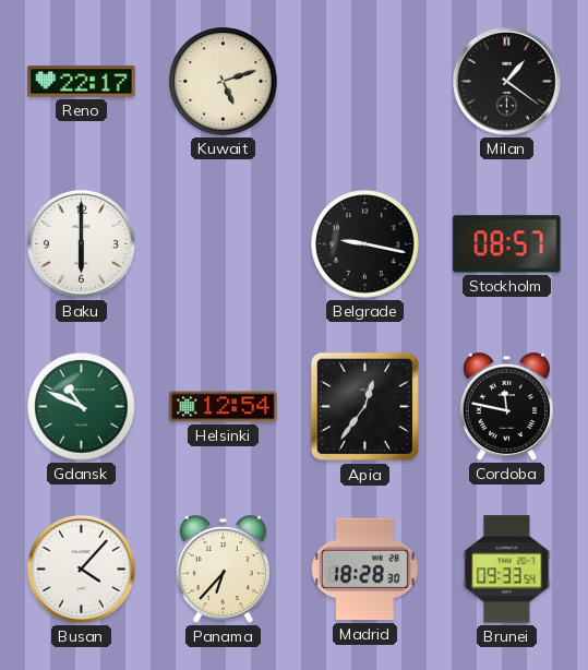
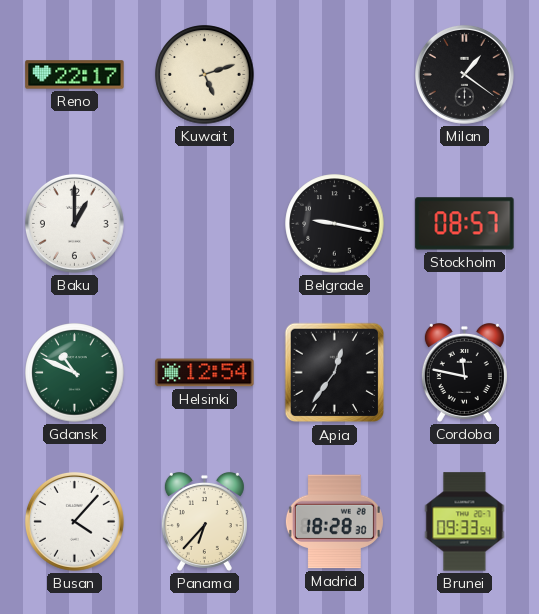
Baku: 6:00 -> 1:00 (74, 223)
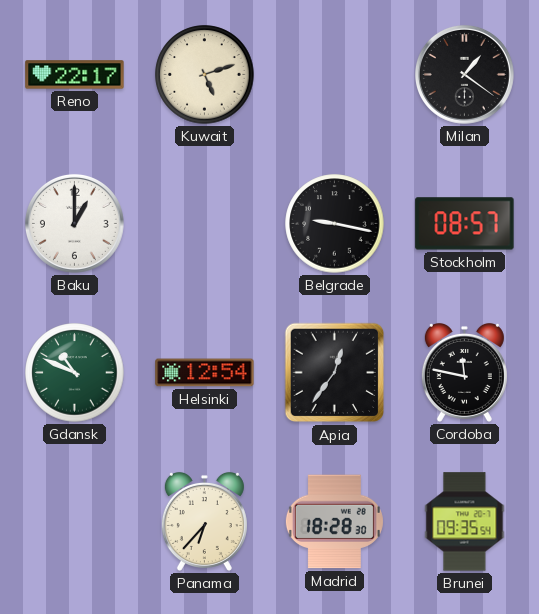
Busan: 4:07 -> none (74, 521)
Brunei: 09:33 -> 09:35 (465, 522)
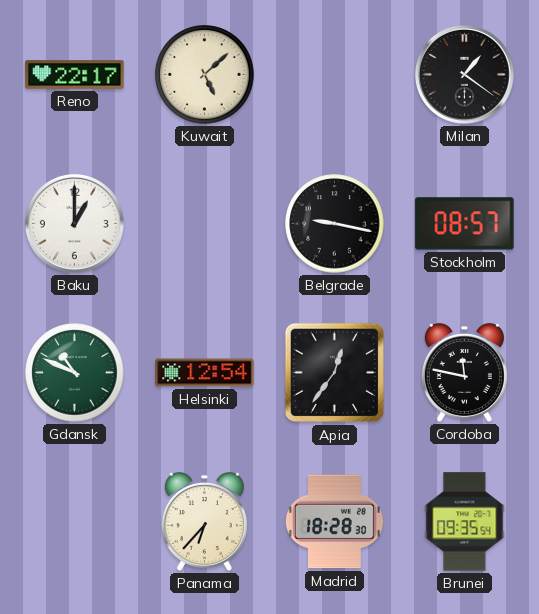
Kuwait: 5:12 -> 5:08 (205, 75)
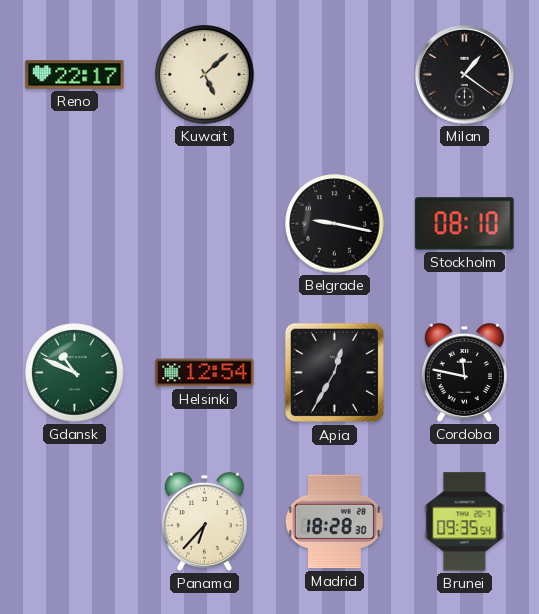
Baku: 1:00 -> none (74, 223)
Stockholm: 08:57 -> 08:10 (465, 224)
Apia: 12:36 -> 12:35 (335, 373)
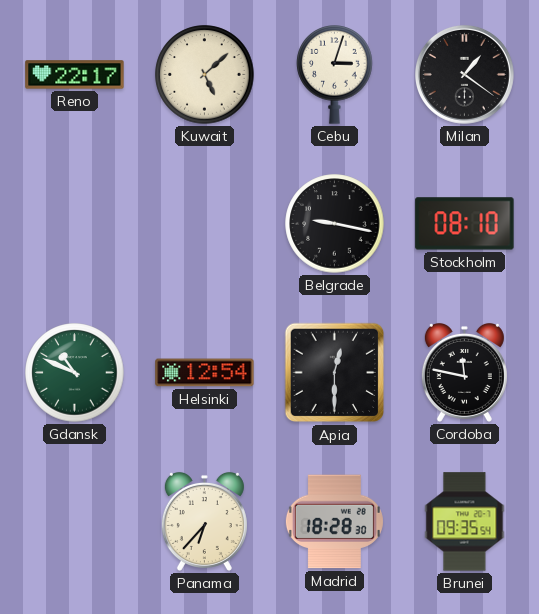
Cebu: none -> 3:03 (335, 75)
Apia: 12:35 -> 12:30 (335, 373)
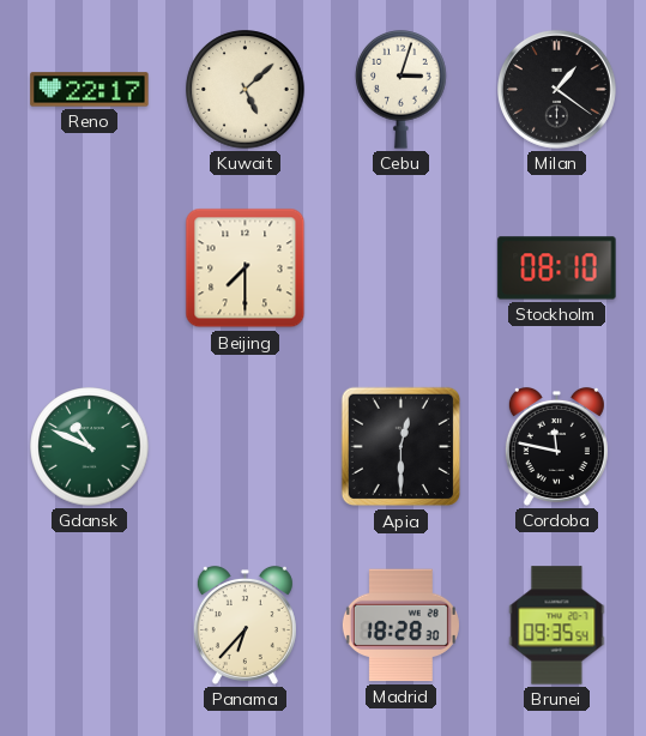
Beijing: none -> 7:30 (246, 269)
Belgrade: 9:17 -> none (335, 224)
Helsinki: 12:54 -> none (205, 373)
